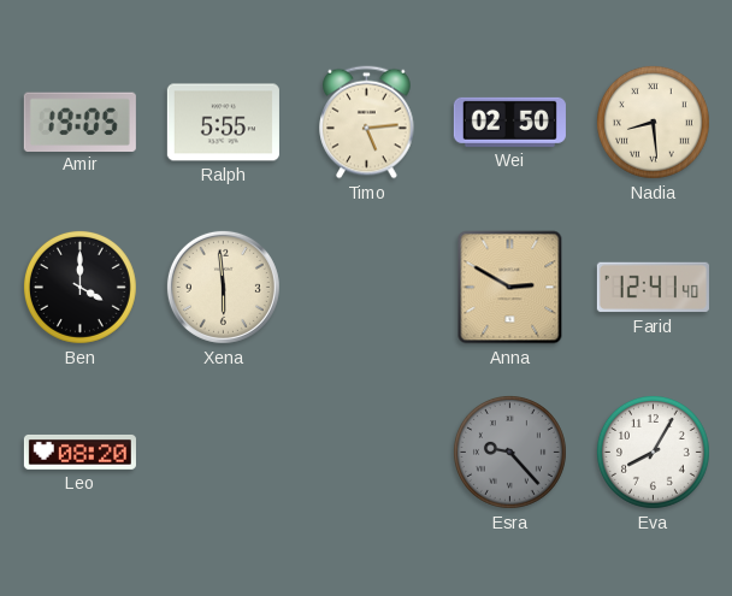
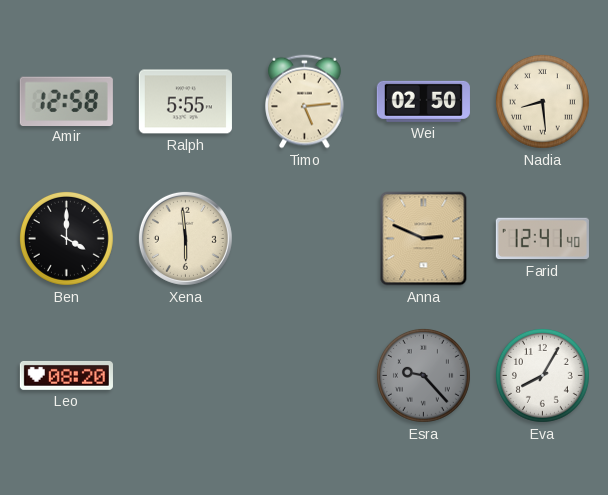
Amir: 19:05 -> 12:58 (66, 101)
Anna: 2:50 -> 2:49 (424, 239)
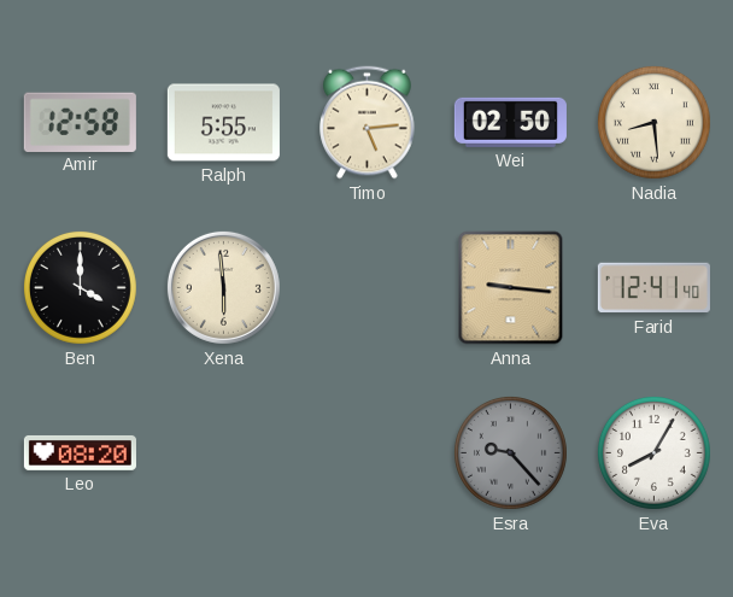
Anna: 2:49 -> 9:16 (511, 288)
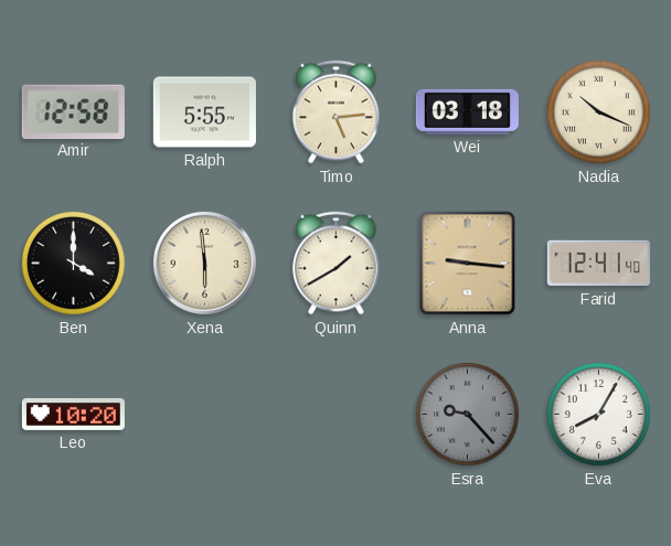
Wei: 02:50 -> 03:18 (467, 111)
Nadia: 8:29 -> 10:19 (598, 111)
Quinn: none -> 1:40 (337, 264)
Leo: 08:20 -> 10:20 (73, 414)
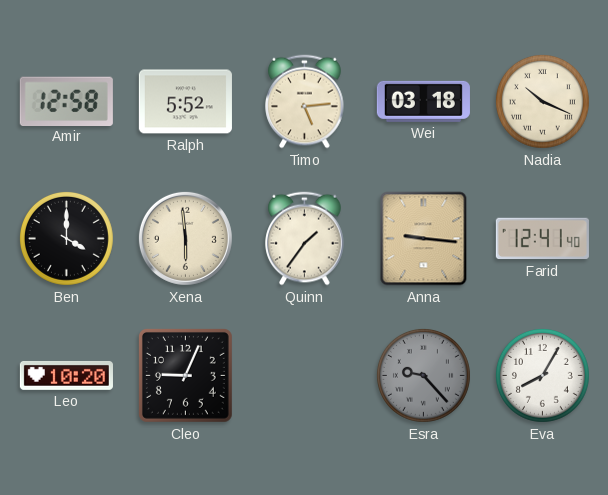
Ralph: 5:55 -> 5:52 (185, 102)
Quinn: 1:40 -> 1:36 (305, 239)
Cleo: none -> 9:04 (185, 375)
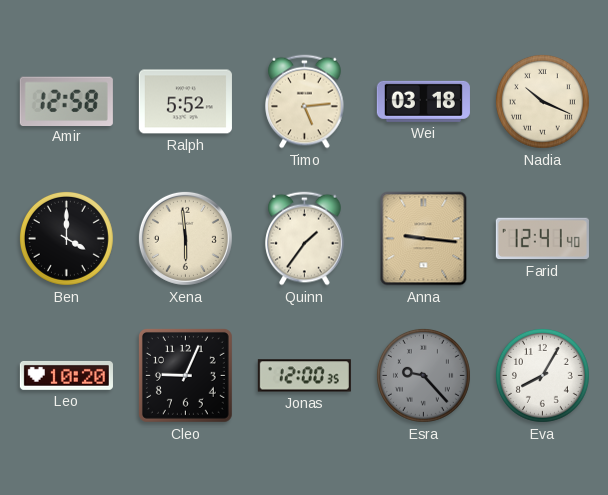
Jonas: none -> 12:00 (304, 376)
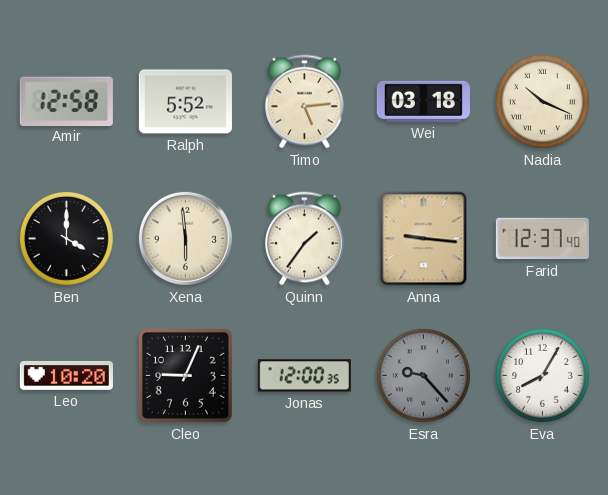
Farid: 12:41 -> 12:37 (542, 239)
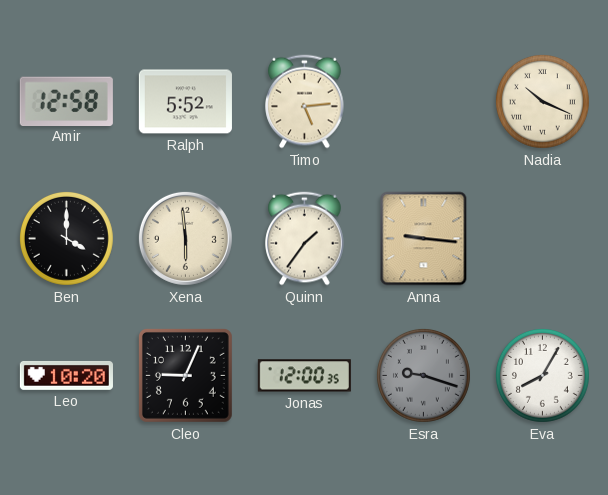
Wei: 03:18 -> none (423, 101)
Farid: 12:37 -> none (542, 239)
Esra: 9:23 -> 9:18 (423, 375)
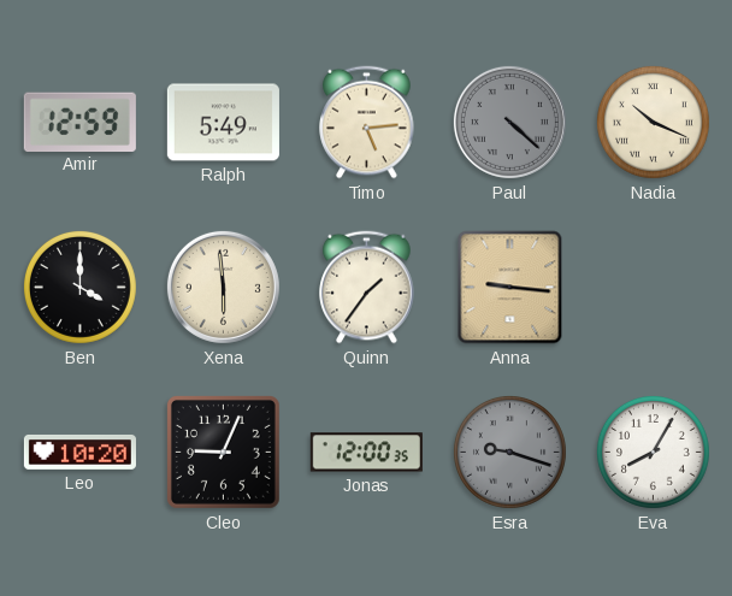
Amir: 12:58 -> 12:59 (79, 122)
Ralph: 5:52 -> 5:49 (223, 123)
Paul: none -> 4:22 (509, 122)
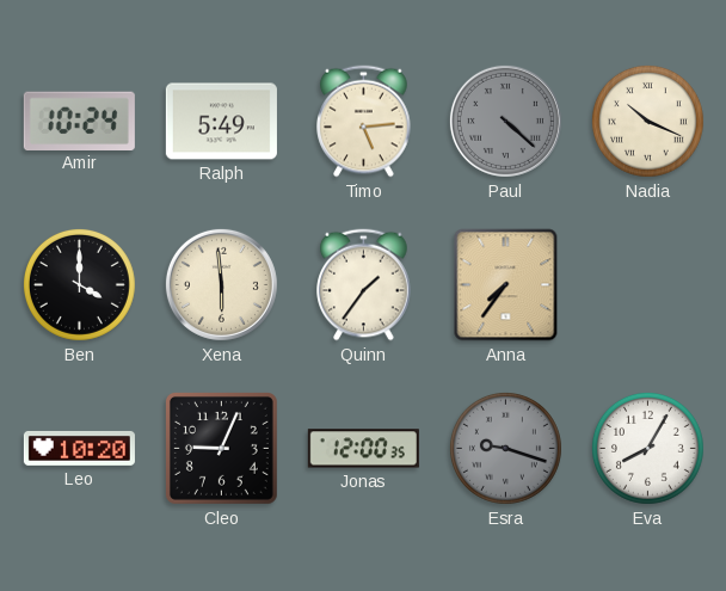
Amir: 12:59 -> 10:24 (79, 121)
Anna: 9:16 -> 7:36 (506, 285)
